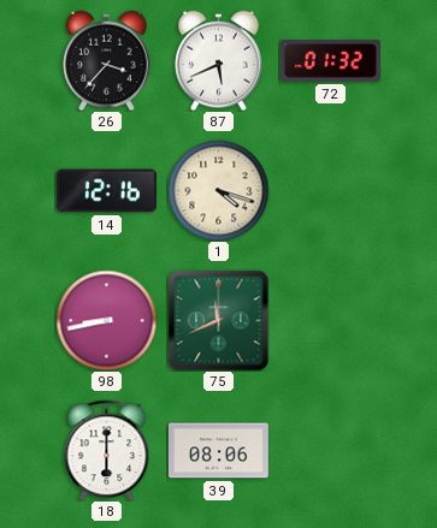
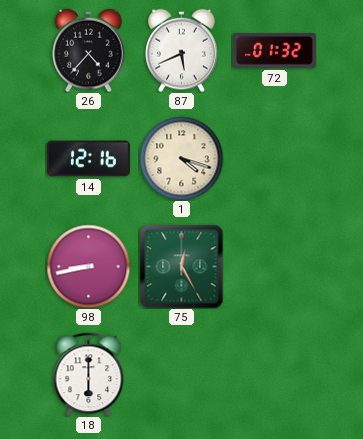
26: 3:37 -> 4:37 (89, 50)
75: 11:41 -> 12:25 (181, 266)
39: 08:06 -> none (218, 451)
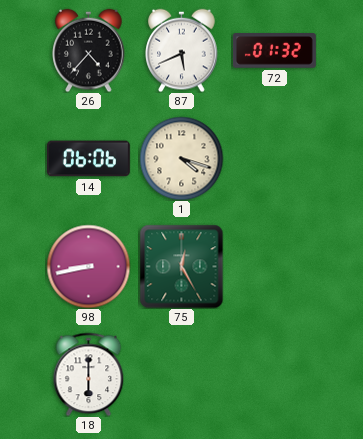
14: 12:16 -> 06:06 (88, 159)
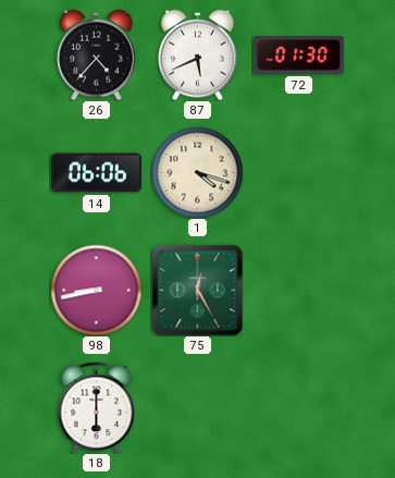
72: 01:32 -> 01:30 (298, 56)
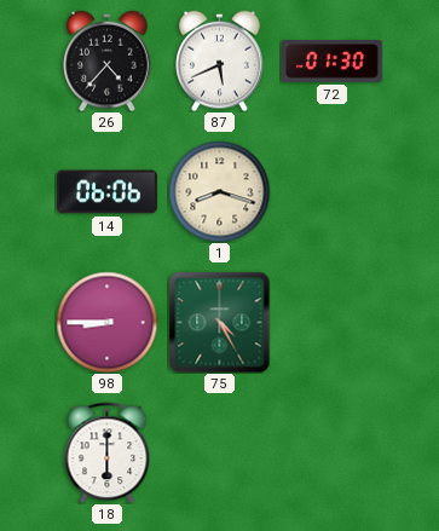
1: 4:18 -> 8:18 (219, 191)
98: 8:43 -> 8:45 (106, 322)
75: 12:25 -> 4:25 (219, 322)
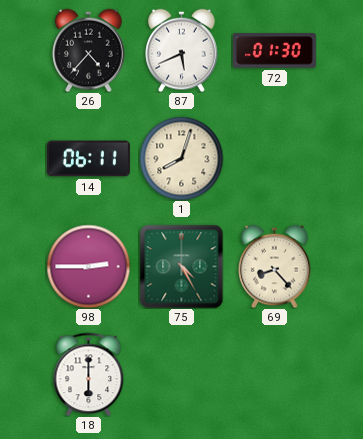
14: 06:06 -> 06:11 (88, 159)
1: 8:18 -> 8:03 (181, 158)
98: 8:45 -> 2:45 (88, 266)
69: none -> 8:23 (275, 266)
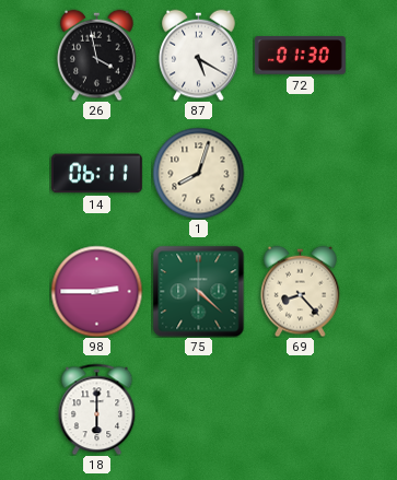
26: 4:37 -> 3:58 (97, 55)
87: 5:41 -> 5:20 (199, 55)
75: 4:25 -> 4:22 (198, 291)
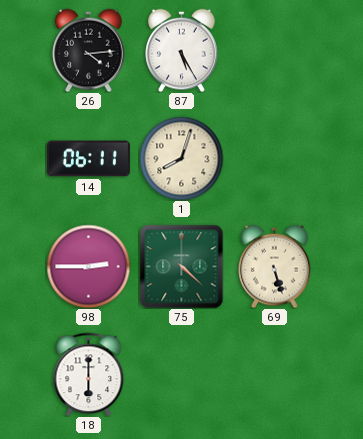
26: 3:58 -> 4:14 (89, 50)
87: 5:20 -> 5:25 (182, 50)
72: 01:30 -> none (300, 56)
69: 8:23 -> 5:27 (275, 266)
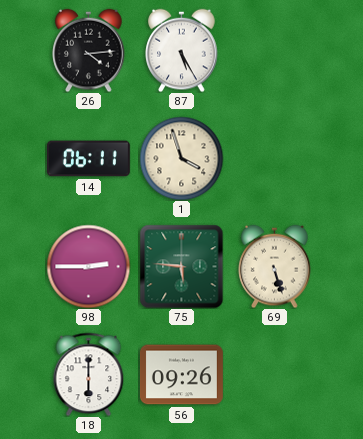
1: 8:03 -> 3:57 (181, 158)
75: 4:22 -> 5:46 (181, 266)
56: none -> 09:26 (181, 375)
